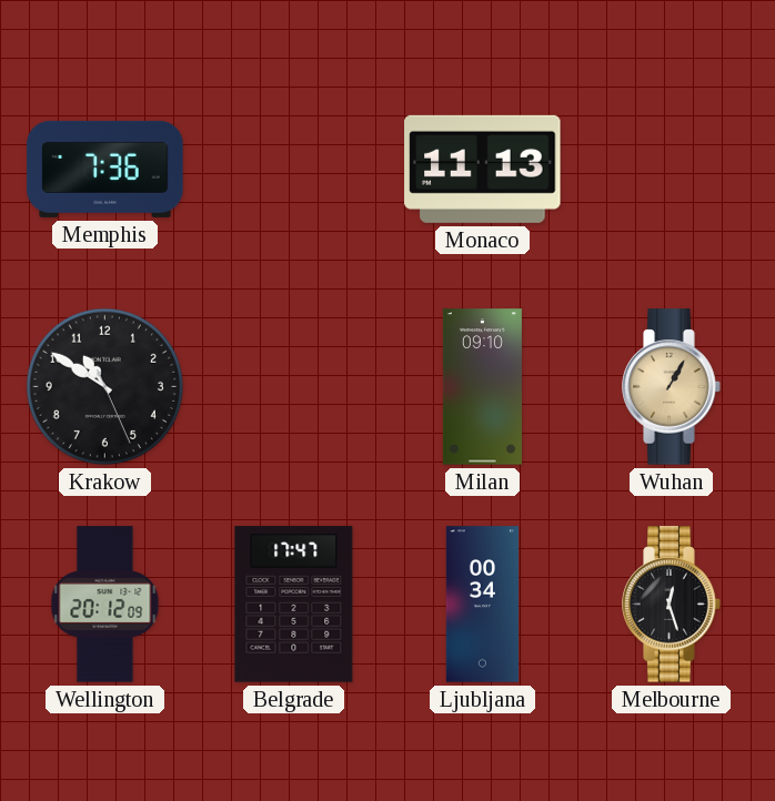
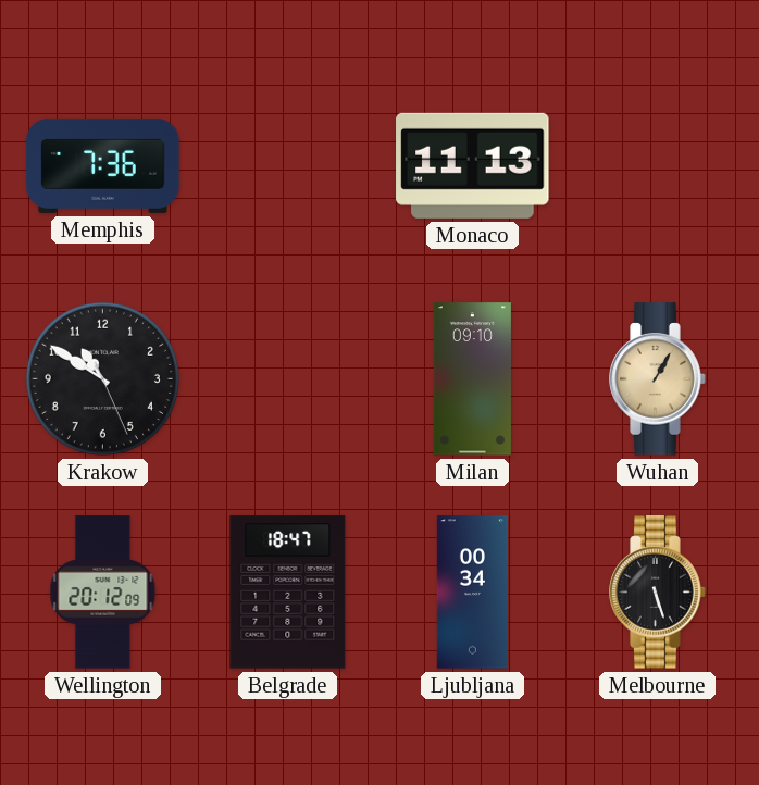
Belgrade: 17:47 -> 18:47 (288, 593)
Melbourne: 12:27 -> 5:27 (658, 593)
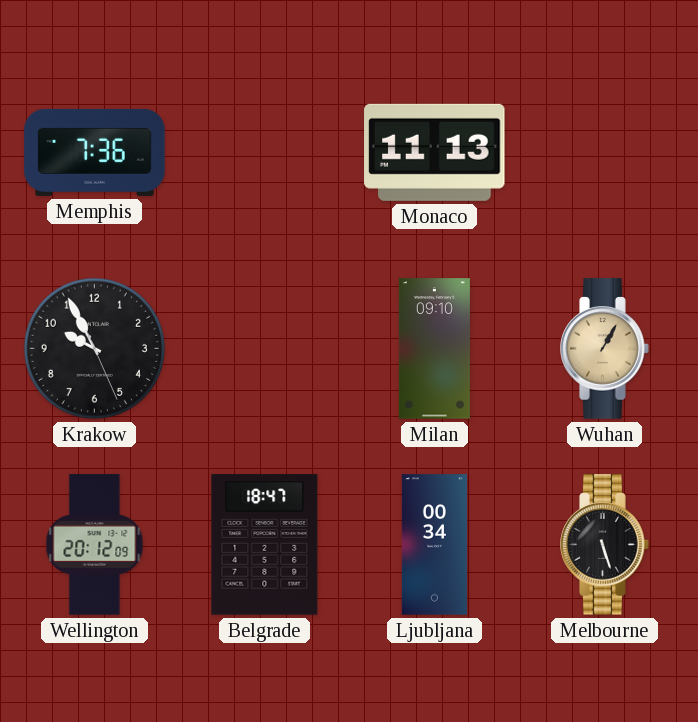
Krakow: 10:50 -> 9:55 (94, 348)
